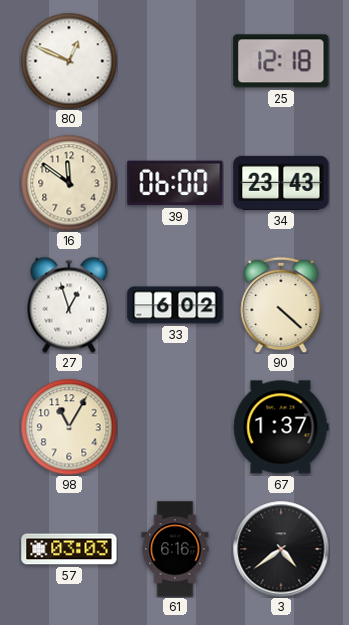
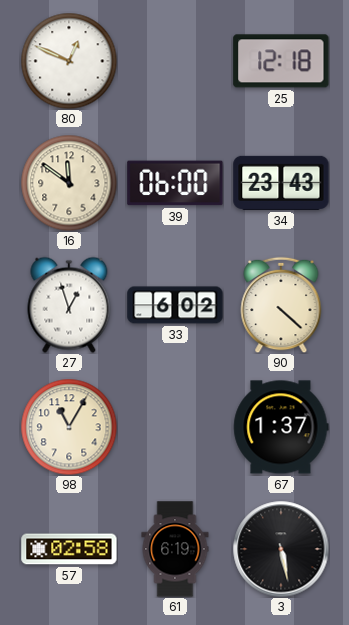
57: 03:03 -> 02:58 (69, 549)
61: 6:16 -> 6:19 (175, 549)
3: 4:39 -> 5:28 (281, 549)
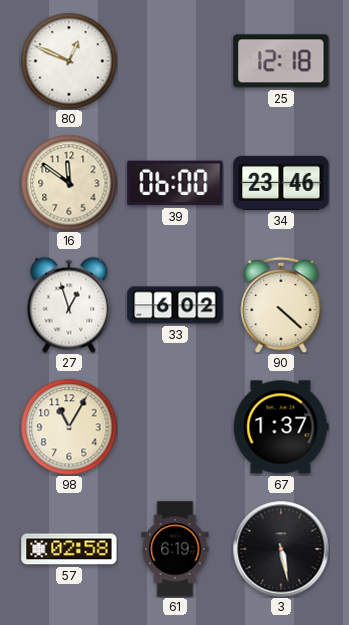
34: 23:43 -> 23:46 (281, 183)
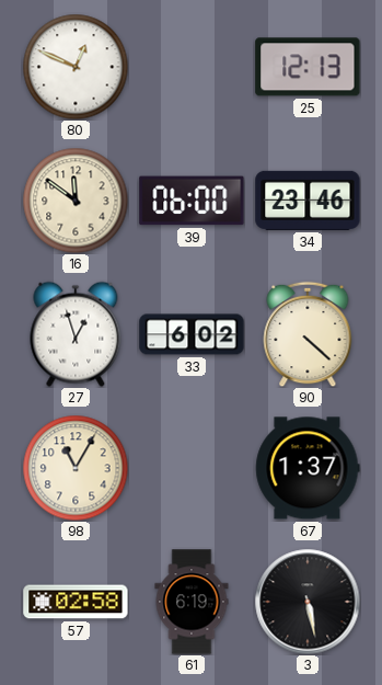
25: 12:18 -> 12:13 (308, 67)
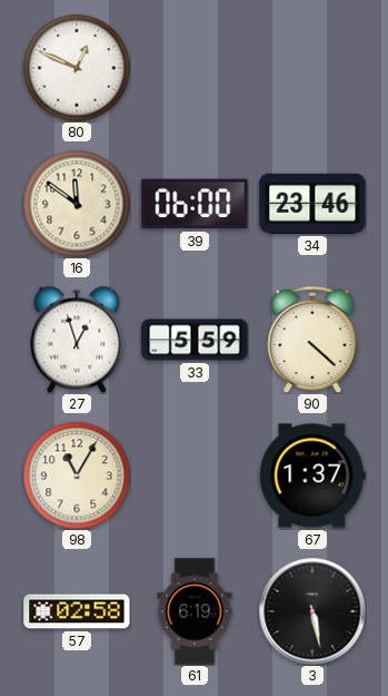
25: 12:13 -> none (308, 67)
33: 6:02 -> 5:59 (195, 340)
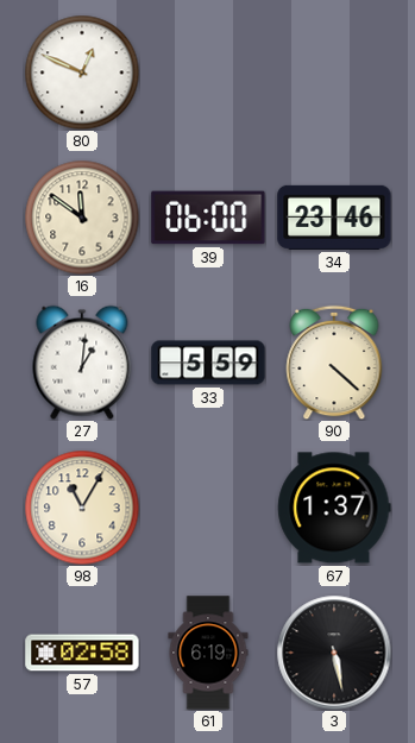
27: 12:57 -> 1:01 (82, 363)
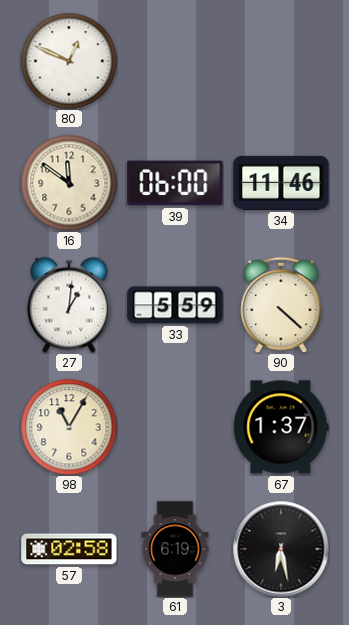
34: 23:46 -> 11:46 (281, 183)
3: 5:28 -> 6:28 (281, 549)
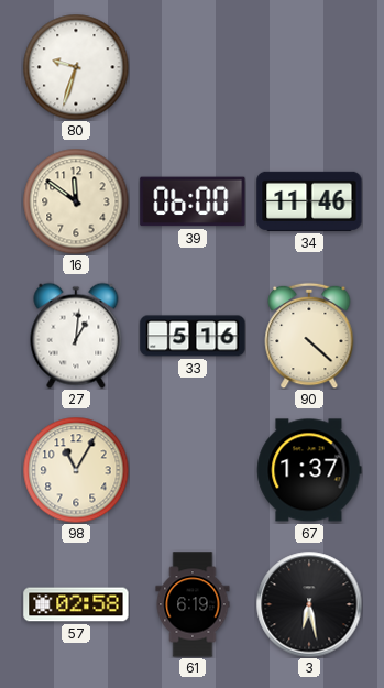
80: 12:49 -> 9:33 (76, 67)
33: 5:59 -> 5:16 (193, 336)
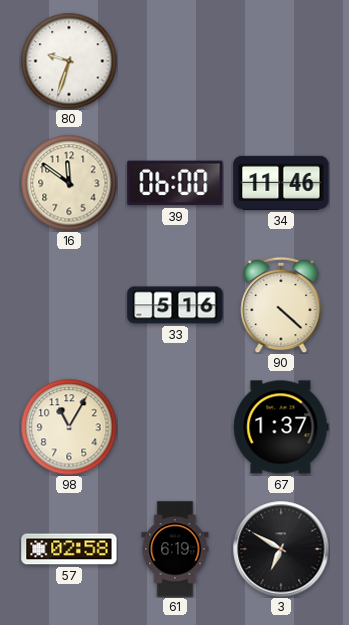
27: 1:01 -> none (76, 336)
3: 6:28 -> 6:50 (281, 549)
